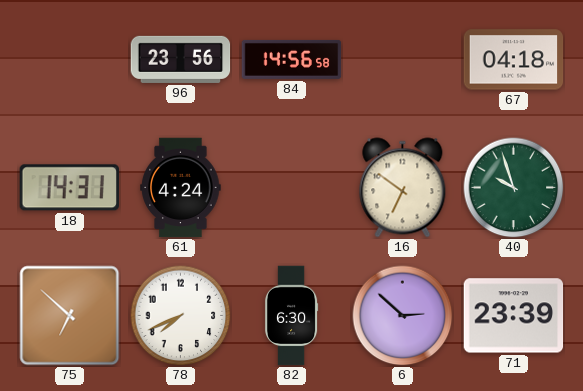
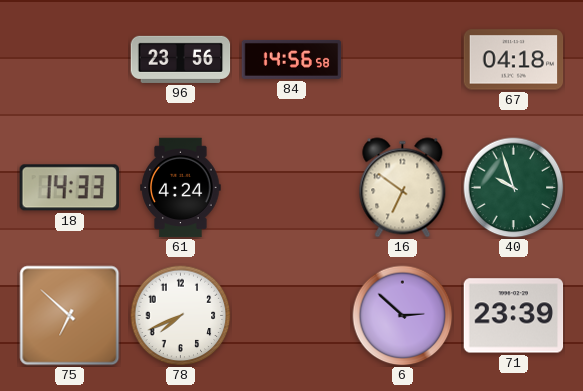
18: 14:31 -> 14:33 (69, 188)
82: 6:30 -> none (291, 316)
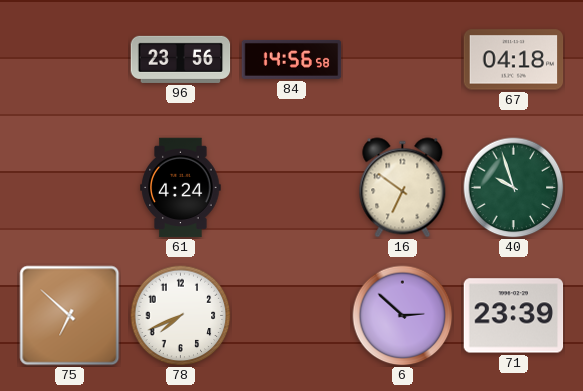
18: 14:33 -> none (69, 188)
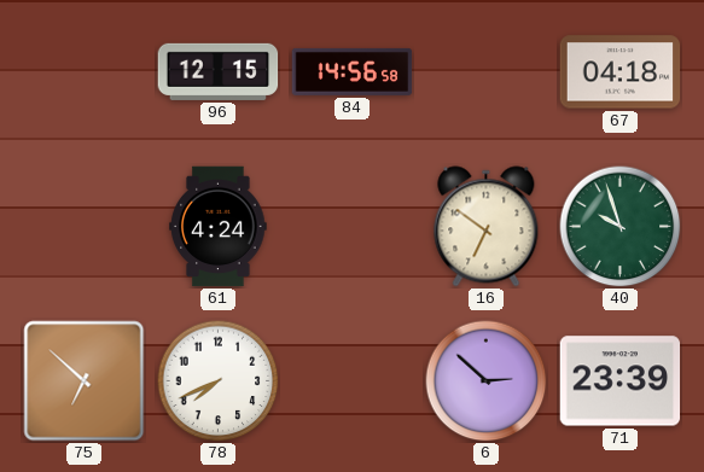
96: 23:56 -> 12:15 (219, 71)
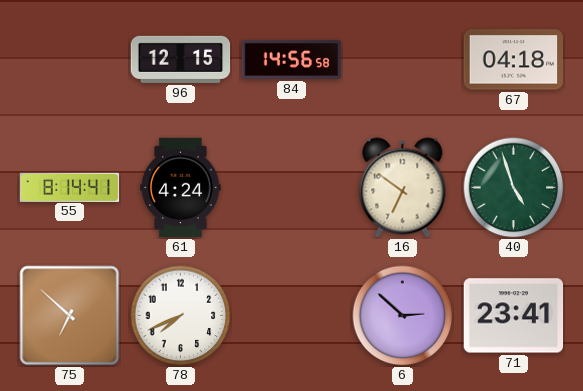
55: none -> 8:14 (70, 187)
40: 9:57 -> 4:57 (514, 188)
71: 23:39 -> 23:41 (514, 316)
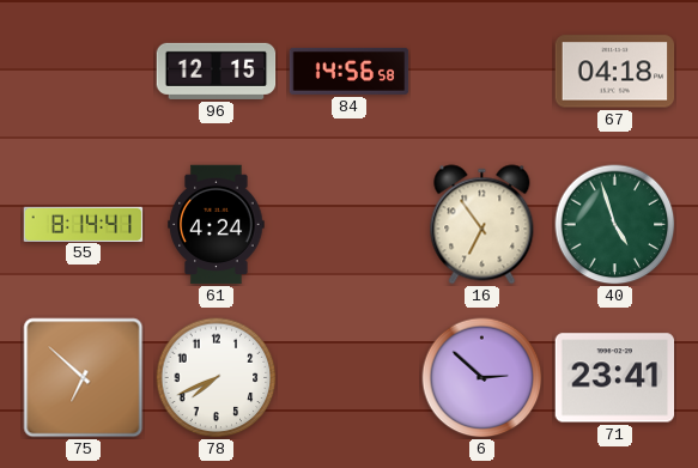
16: 6:51 -> 6:54 (482, 225)
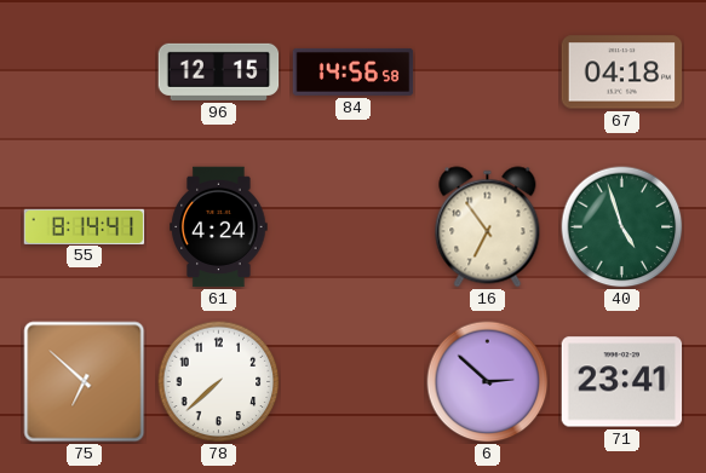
78: 7:41 -> 7:38 (219, 382)
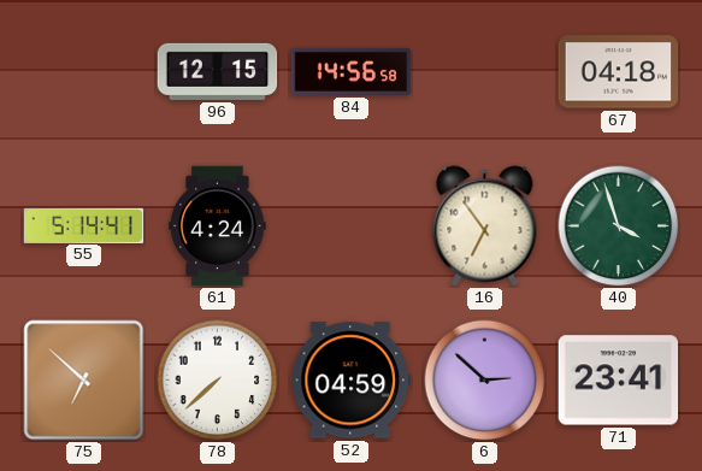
55: 8:14 -> 5:14 (84, 225)
40: 4:57 -> 3:57 (619, 226)
52: none -> 04:59 (352, 381)
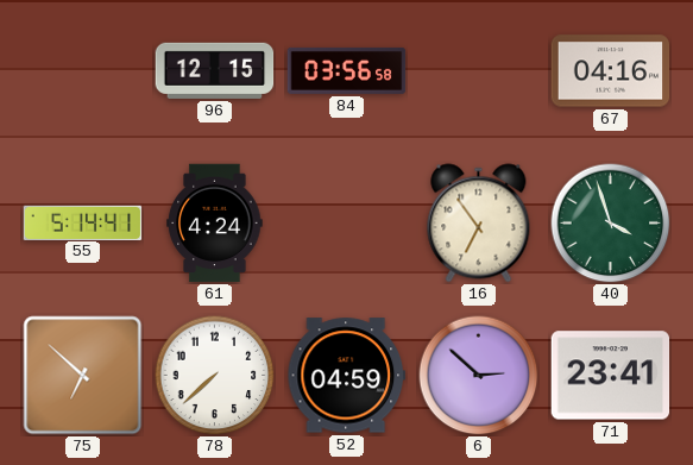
84: 14:56 -> 03:56 (347, 70)
67: 04:18 -> 04:16 (611, 71)
